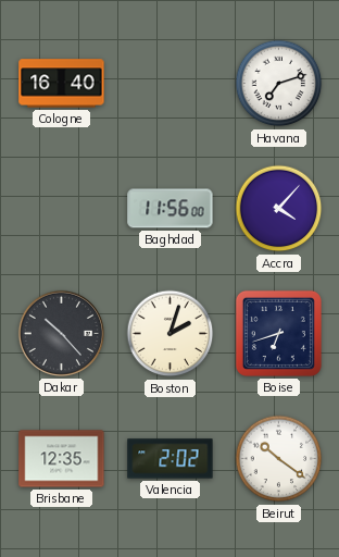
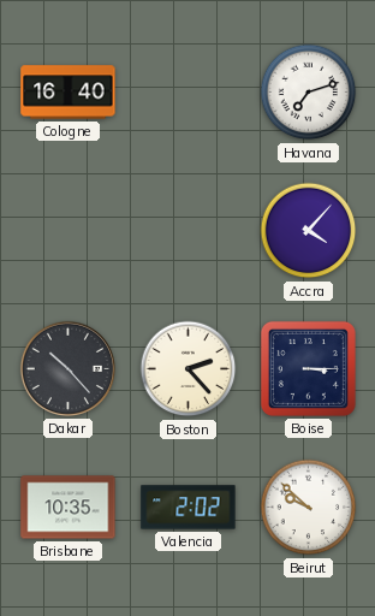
Baghdad: 11:56 -> none (171, 209)
Boston: 2:03 -> 2:23 (189, 369)
Boise: 6:42 -> 3:15 (308, 368)
Brisbane: 12:35 -> 10:35 (69, 508)
Beirut: 10:21 -> 9:52 (309, 508)
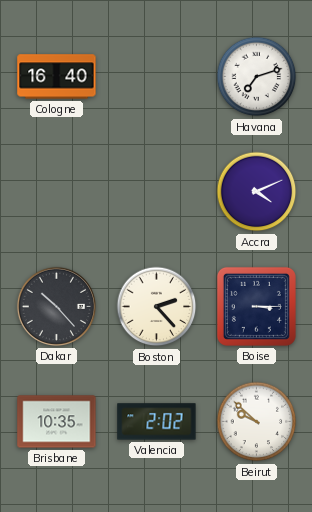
Accra: 4:07 -> 4:11 (257, 192)
